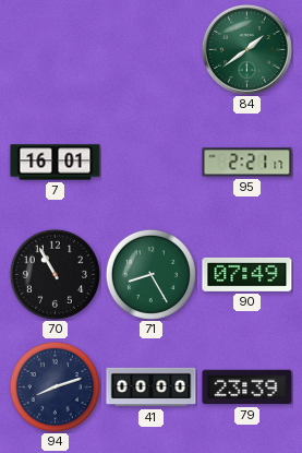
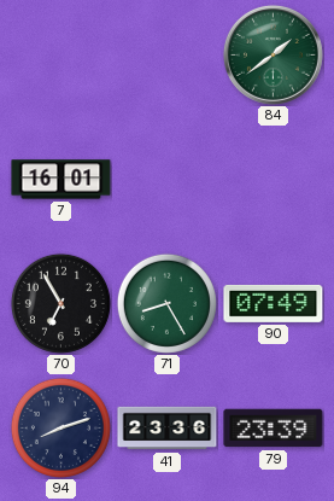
95: 2:21 -> none (247, 163)
70: 10:55 -> 6:55 (60, 303)
41: 00:00 -> 23:36 (168, 429)
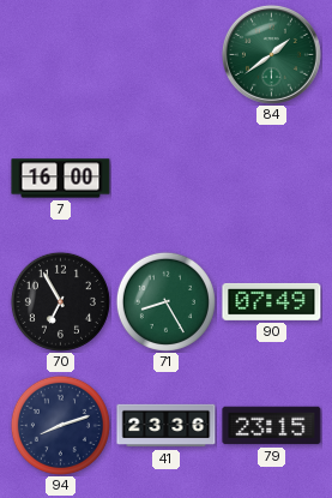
7: 16:01 -> 16:00 (61, 179)
79: 23:39 -> 23:15 (272, 426)
